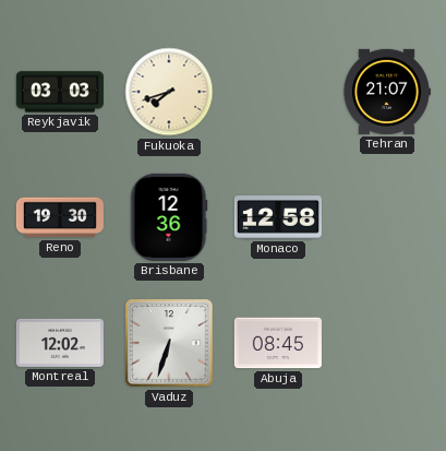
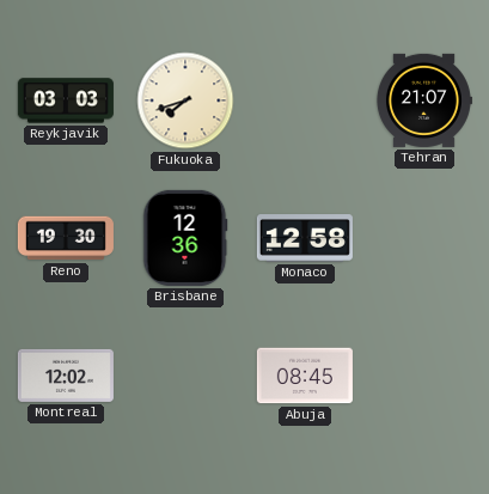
Vaduz: 6:33 -> none (169, 343)
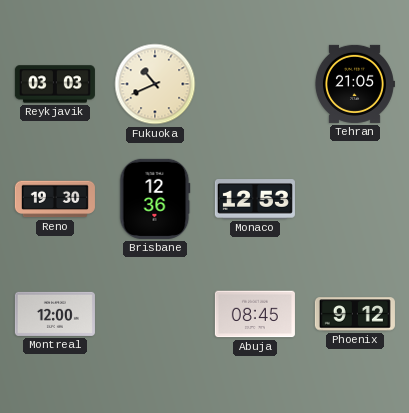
Fukuoka: 7:42 -> 10:41 (155, 84)
Tehran: 21:07 -> 21:05 (354, 84)
Monaco: 12:58 -> 12:53 (255, 199)
Montreal: 12:02 -> 12:00 (55, 314)
Phoenix: none -> 9:12 (355, 314)
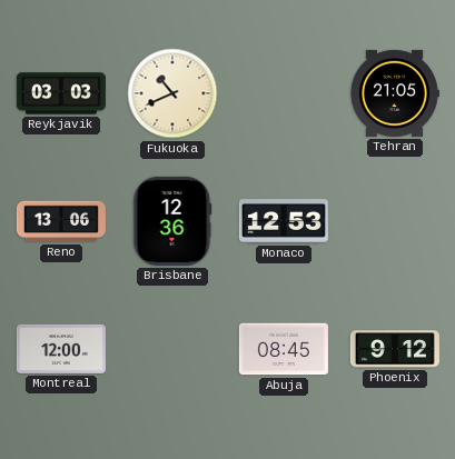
Reno: 19:30 -> 13:06 (61, 221)
